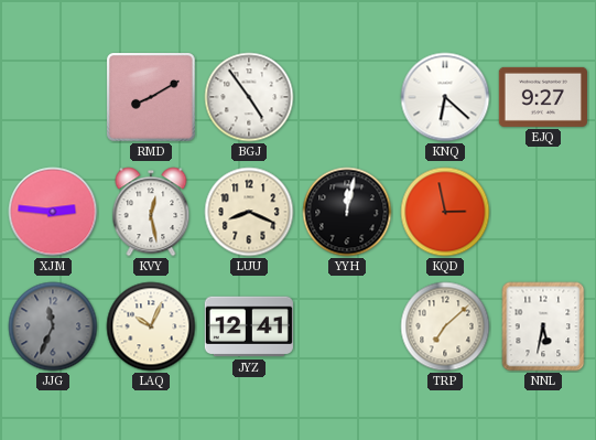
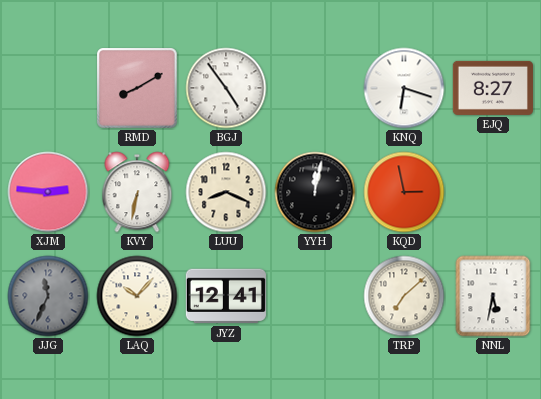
KNQ: 6:22 -> 6:18 (404, 88)
EJQ: 9:27 -> 8:27 (493, 88)
KVY: 12:28 -> 6:32 (137, 192)
LAQ: 10:04 -> 10:07 (137, 296)
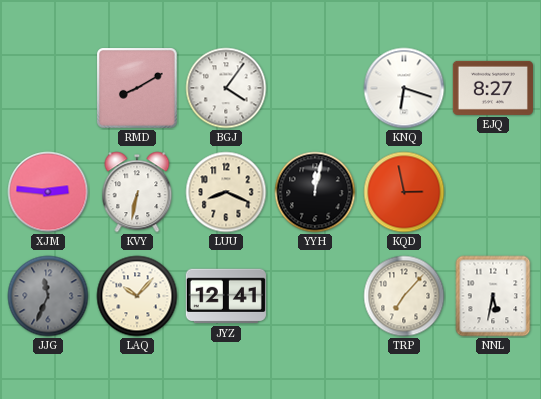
BGJ: 4:54 -> 4:06 (226, 88)
TRP: 7:08 -> 7:07 (404, 296)
